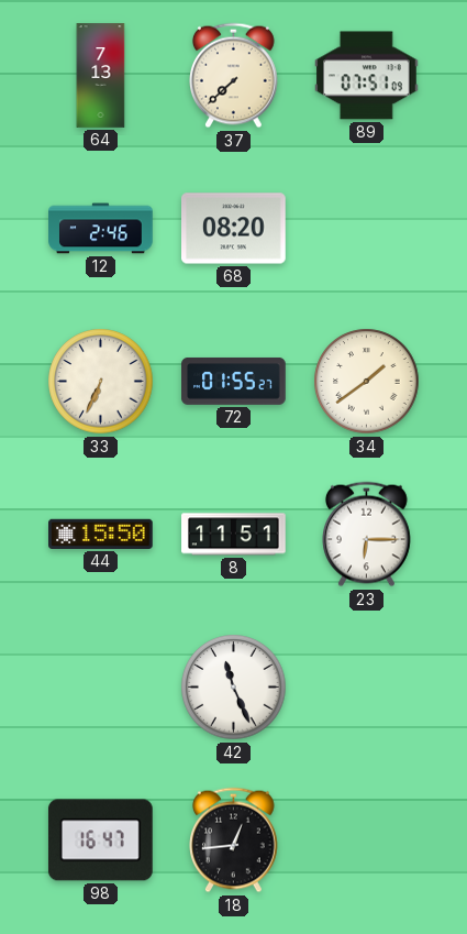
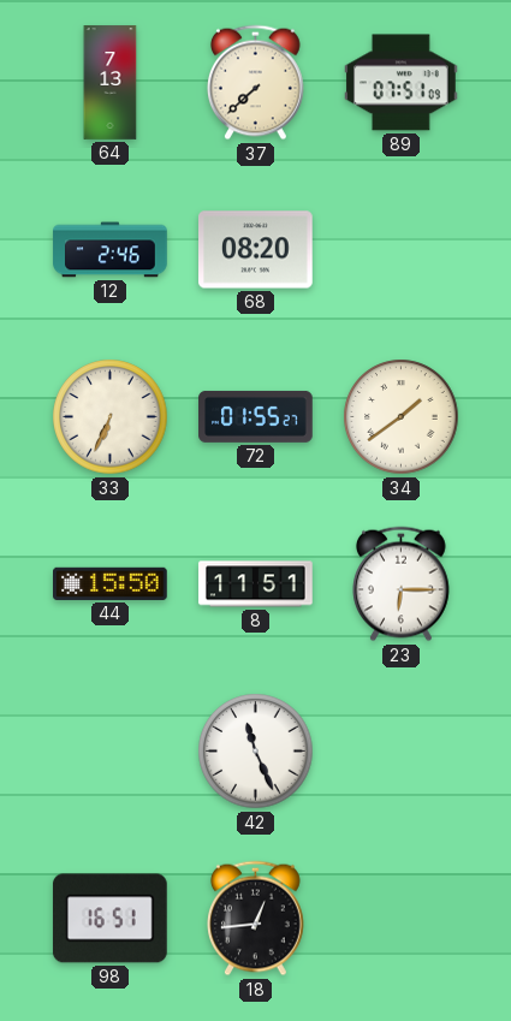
98: 16:47 -> 16:51 (109, 919)
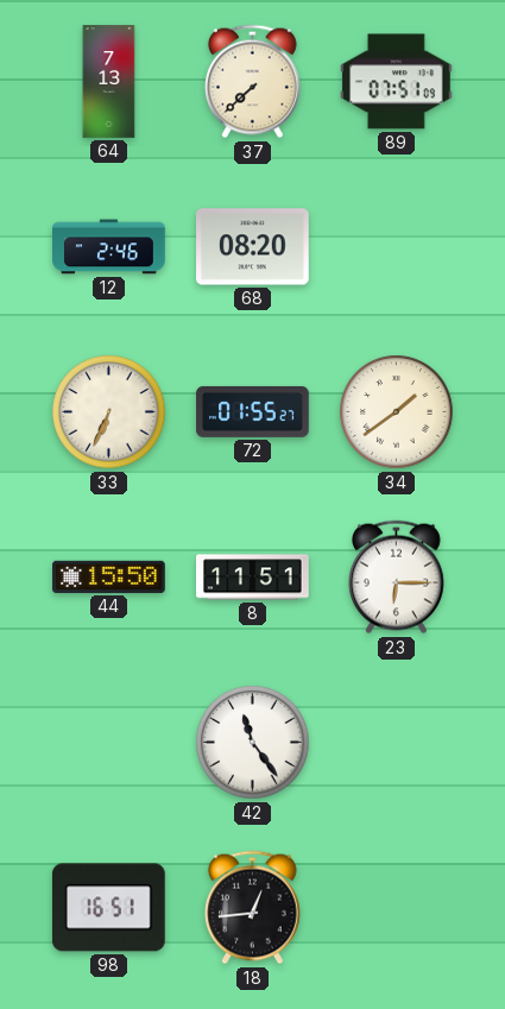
42: 11:26 -> 11:24 (253, 743)
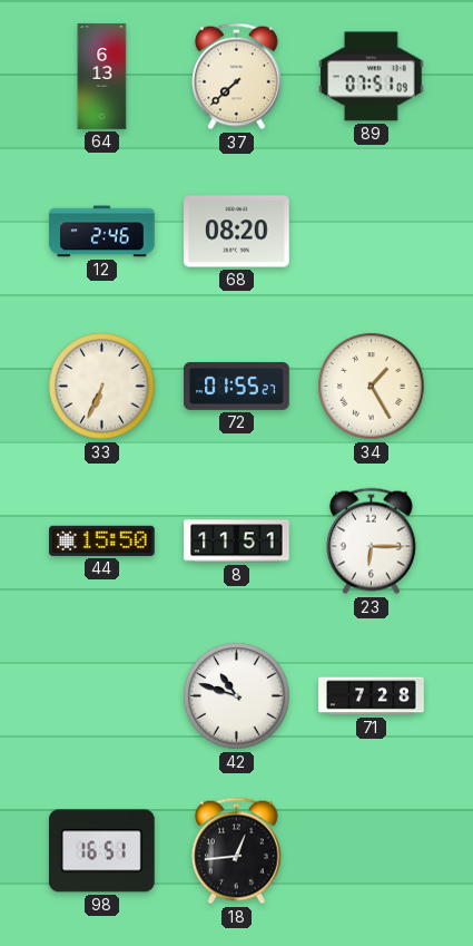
64: 7:13 -> 6:13 (102, 77)
34: 1:39 -> 1:25 (372, 387)
42: 11:24 -> 10:48 (237, 696)
71: none -> 7:28 (372, 696)
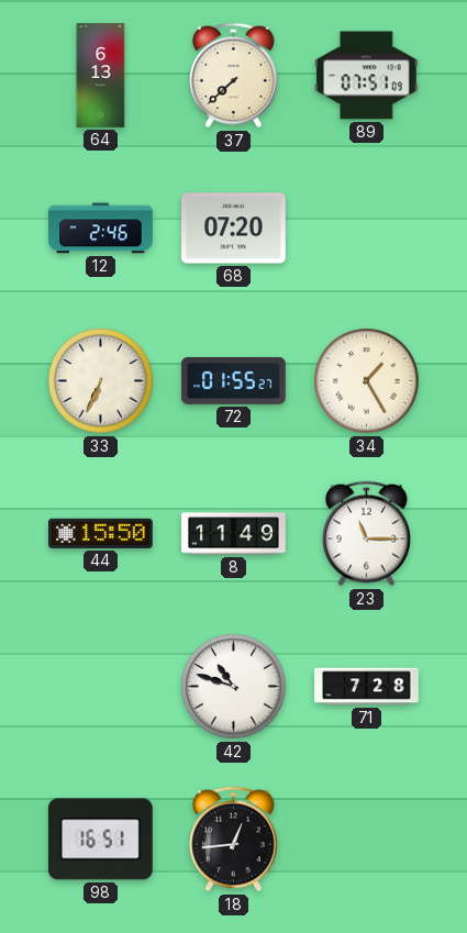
68: 08:20 -> 07:20 (234, 229)
8: 11:51 -> 11:49 (234, 534)
23: 6:15 -> 11:15 (367, 534)
